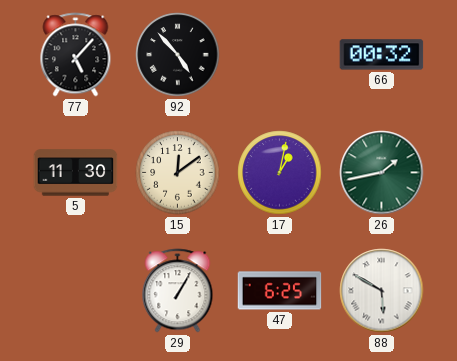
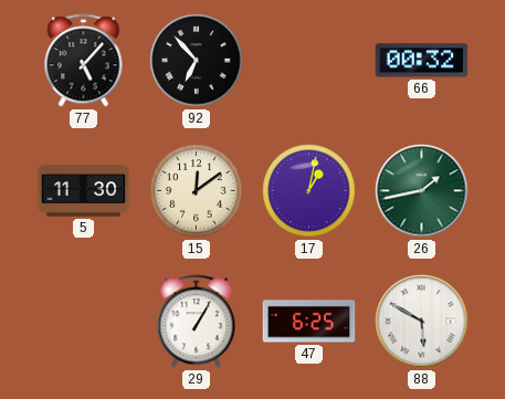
92: 4:53 -> 6:53 (197, 61)
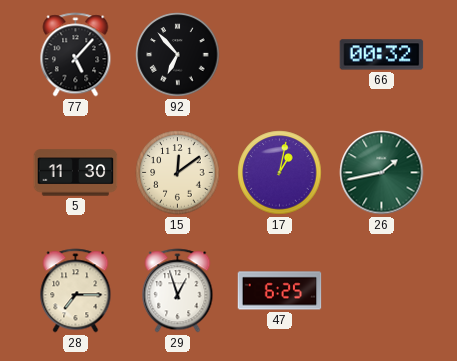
28: none -> 7:15 (76, 291)
29: 1:05 -> 12:57 (178, 291)
88: 5:50 -> none (422, 322)
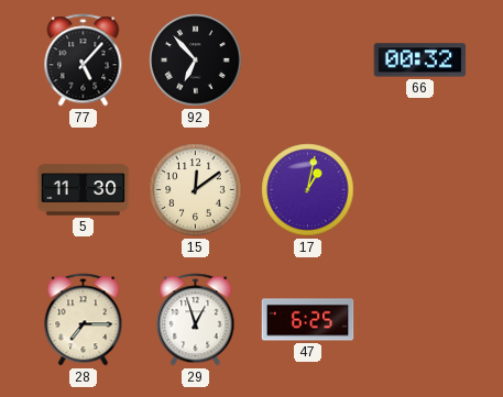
26: 1:43 -> none (382, 173)
